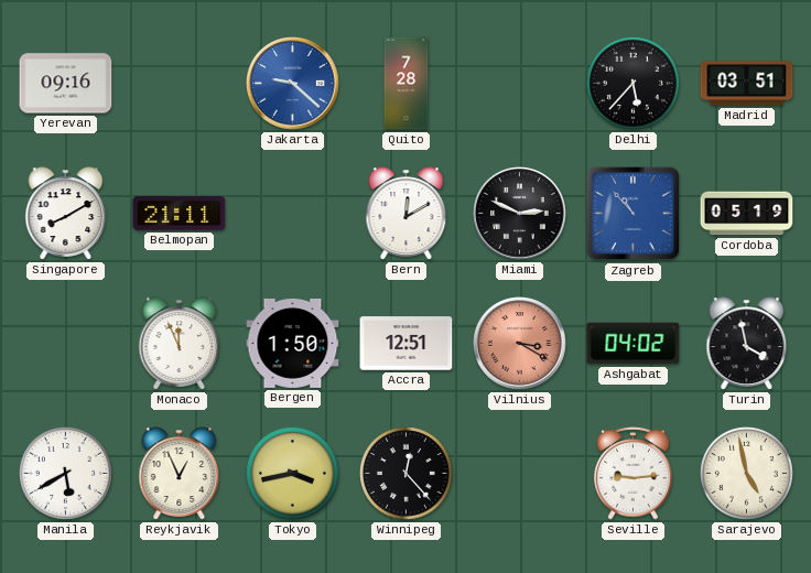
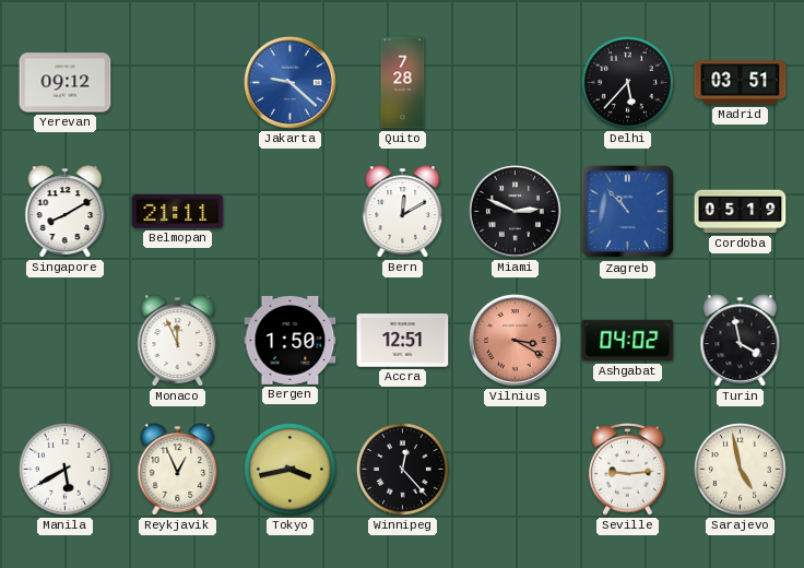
Yerevan: 09:16 -> 09:12 (66, 83)
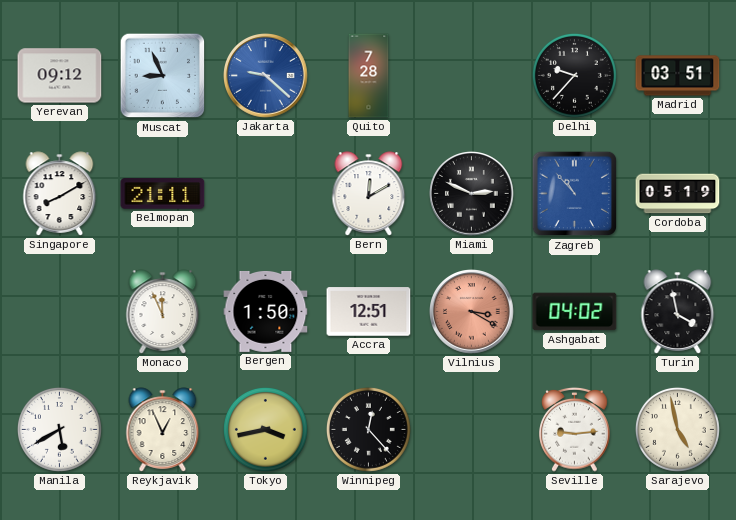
Muscat: none -> 8:56 (163, 76)
Delhi: 5:37 -> 9:37 (574, 75)
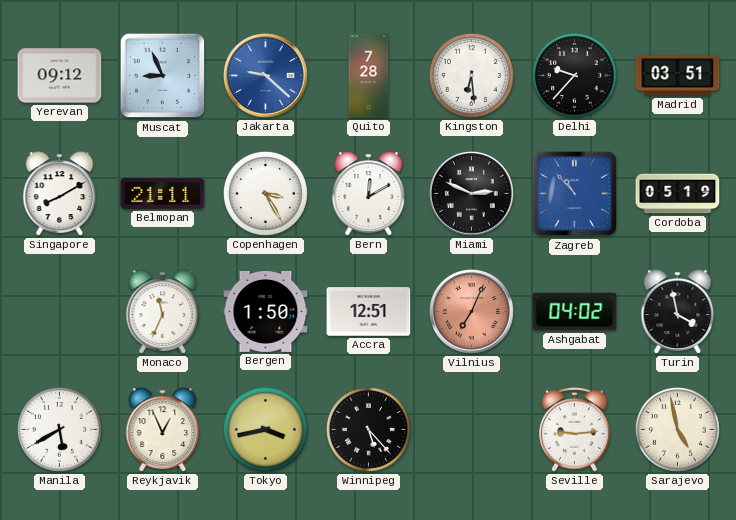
Kingston: none -> 6:29 (471, 75)
Copenhagen: none -> 3:25 (265, 193)
Monaco: 11:56 -> 11:34 (163, 312)
Vilnius: 3:20 -> 7:04 (472, 312)
Winnipeg: 12:23 -> 5:23 (368, 429)
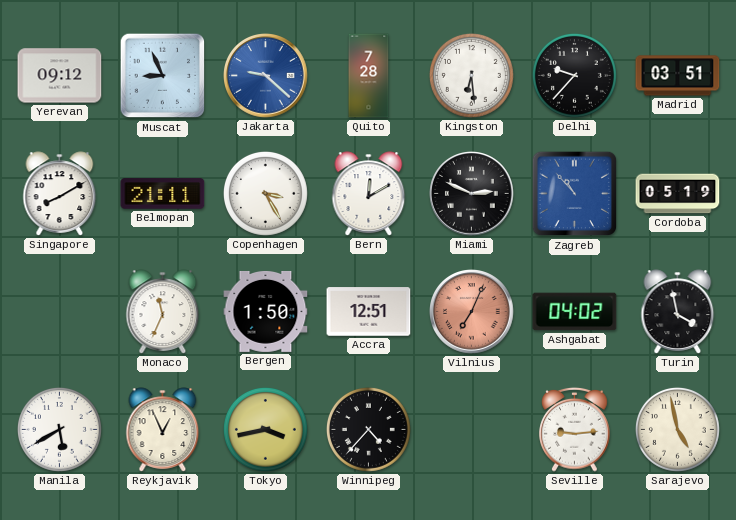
Winnipeg: 5:23 -> 4:37 (368, 429)
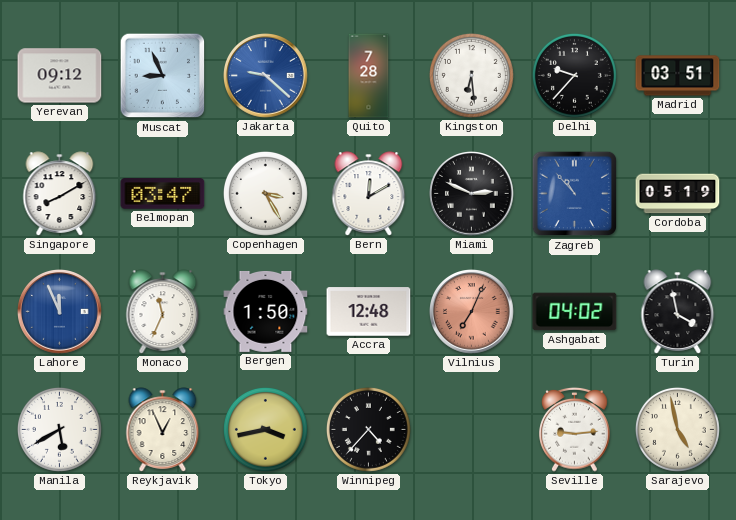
Belmopan: 21:11 -> 03:47 (163, 194)
Lahore: none -> 11:56 (60, 312)
Accra: 12:51 -> 12:48 (369, 312)
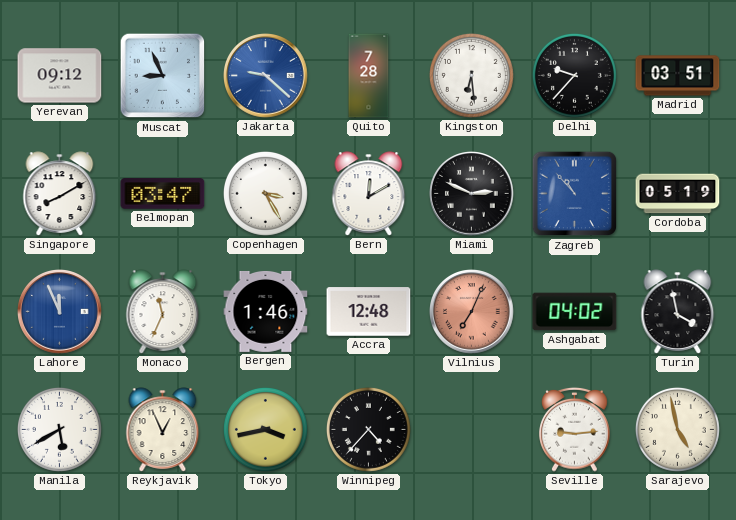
Bergen: 1:50 -> 1:46 (266, 311)
